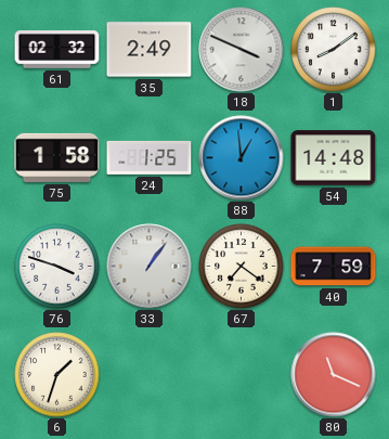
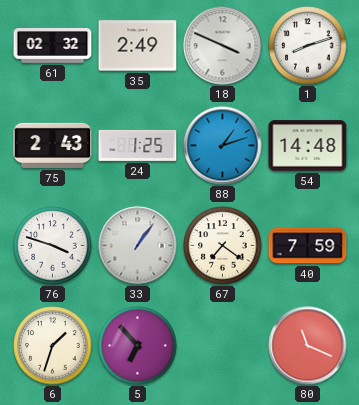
1: 8:09 -> 8:12 (308, 46)
75: 1:58 -> 2:43 (53, 145)
88: 12:59 -> 1:12 (223, 146)
5: none -> 6:53 (138, 346)
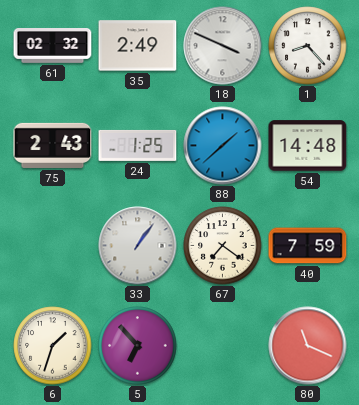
1: 8:12 -> 8:23 (308, 46)
88: 1:12 -> 1:38 (223, 146)
76: 3:48 -> none (53, 246)
